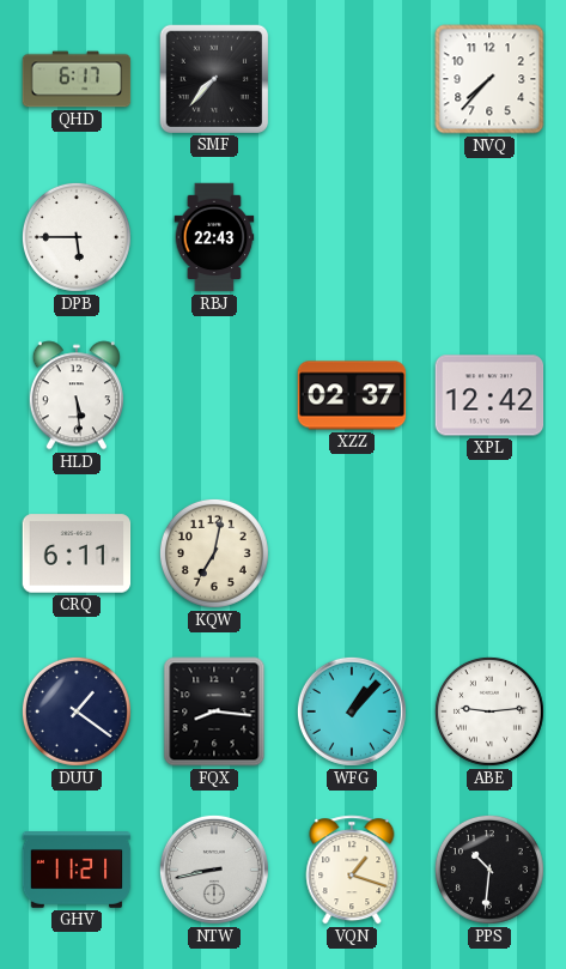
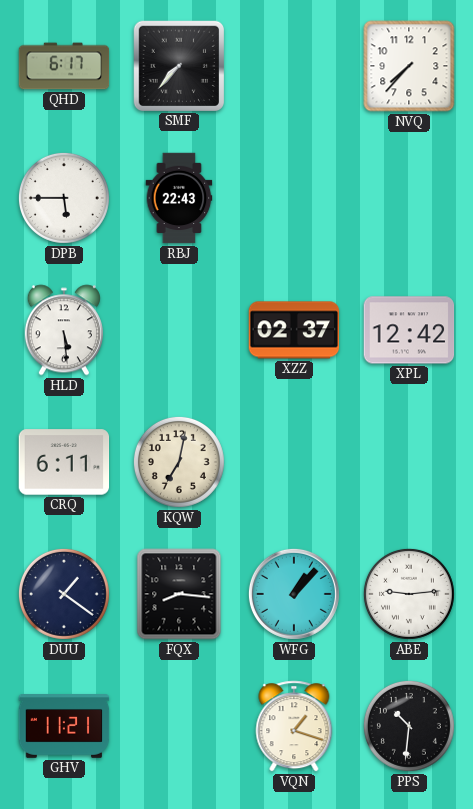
NTW: 8:43 -> none (214, 870)
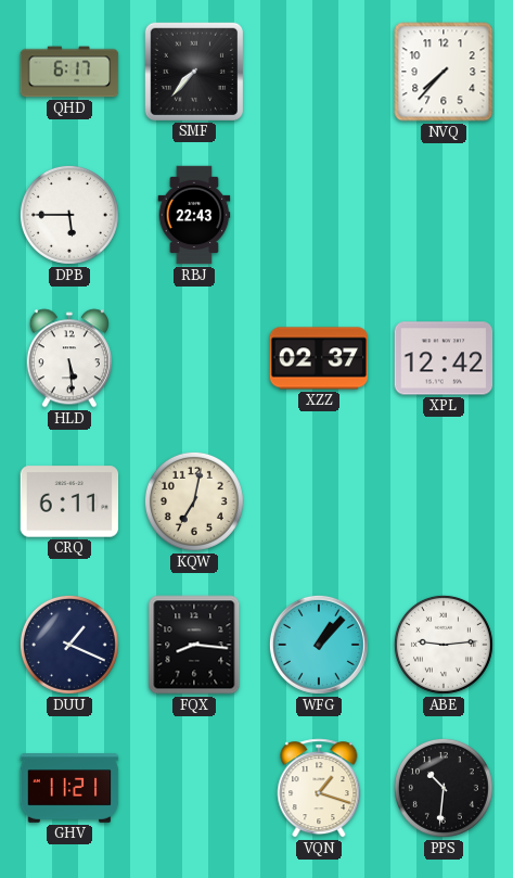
DUU: 1:21 -> 1:19 (69, 645)
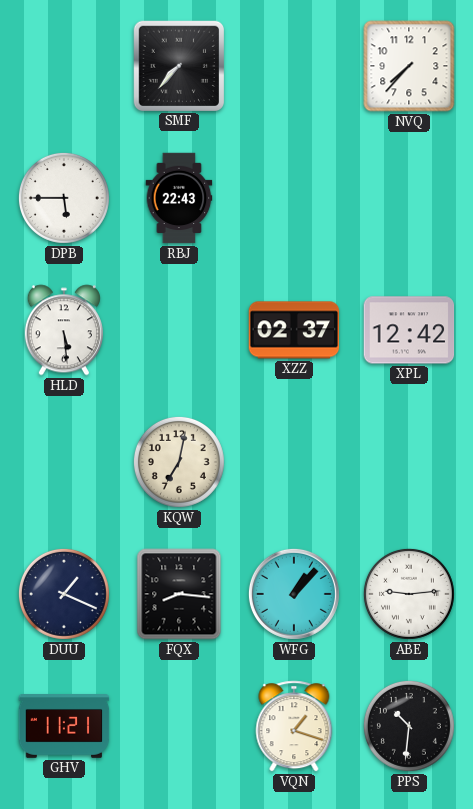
QHD: 6:17 -> none (69, 72)
CRQ: 6:11 -> none (69, 501)
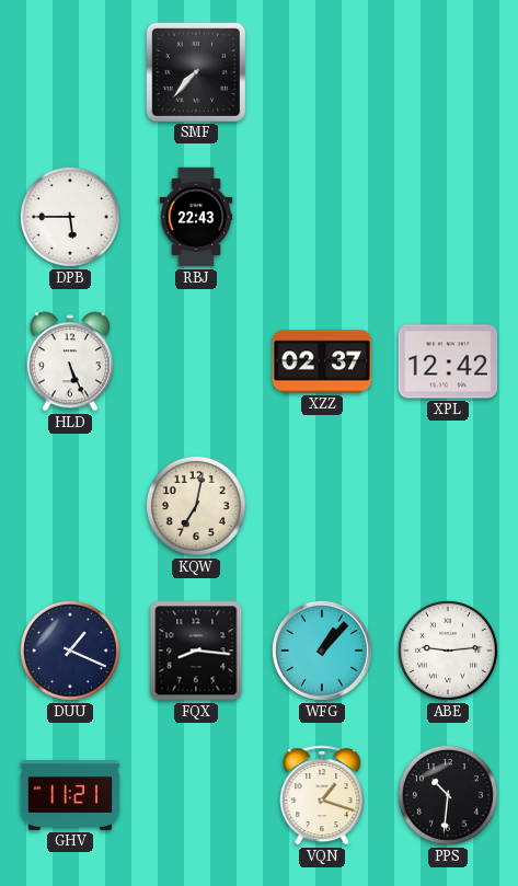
NVQ: 7:37 -> none (409, 66)
HLD: 5:29 -> 5:26 (70, 361)
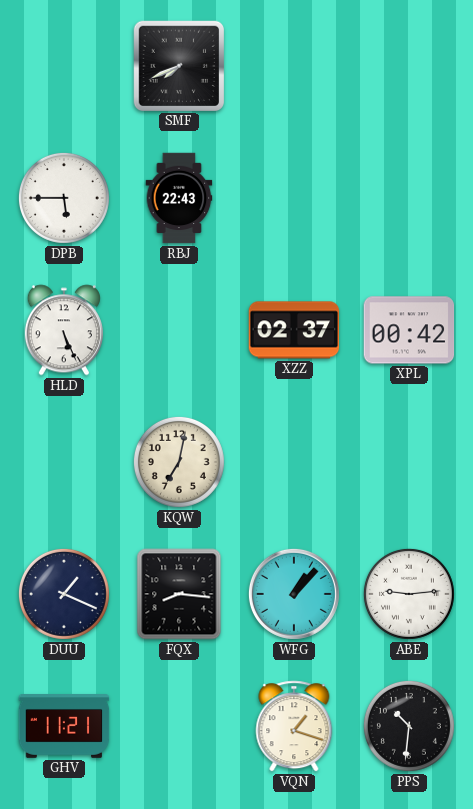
SMF: 7:37 -> 7:41 (178, 65)
XPL: 12:42 -> 00:42 (409, 330)
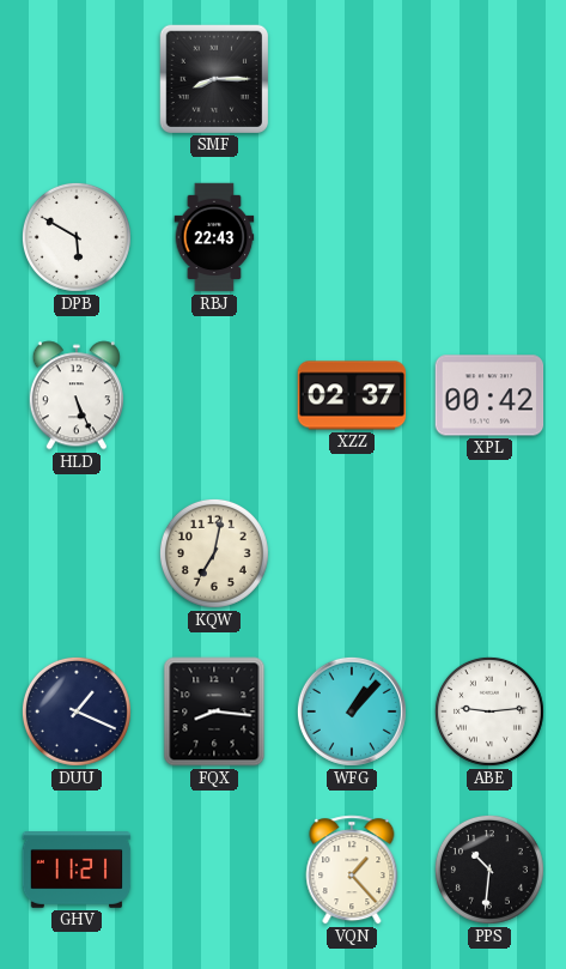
SMF: 7:41 -> 8:15 (213, 78)
DPB: 5:45 -> 5:50 (77, 237)
VQN: 1:18 -> 1:23 (352, 870)
